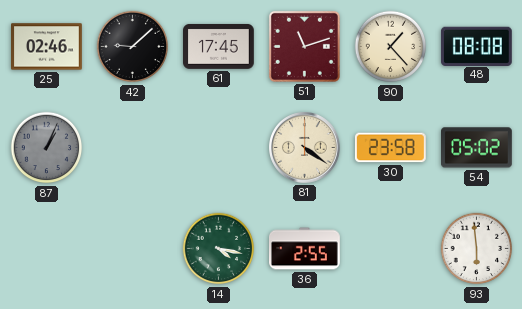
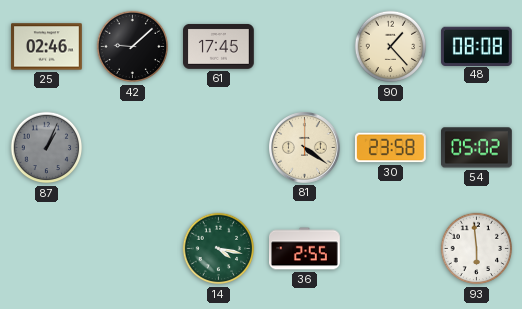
51: 11:12 -> none (304, 46)
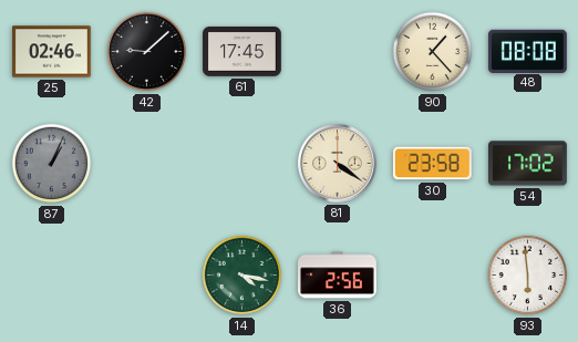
54: 05:02 -> 17:02 (528, 164)
36: 2:55 -> 2:56 (338, 276)
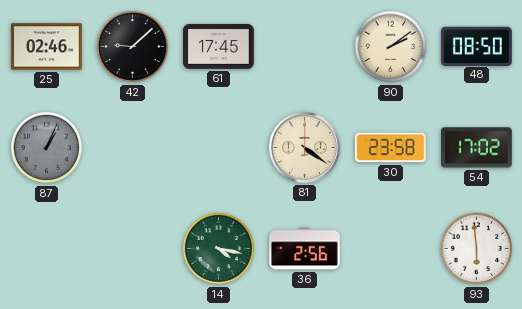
90: 1:23 -> 2:09 (391, 47)
48: 08:08 -> 08:50 (476, 46)
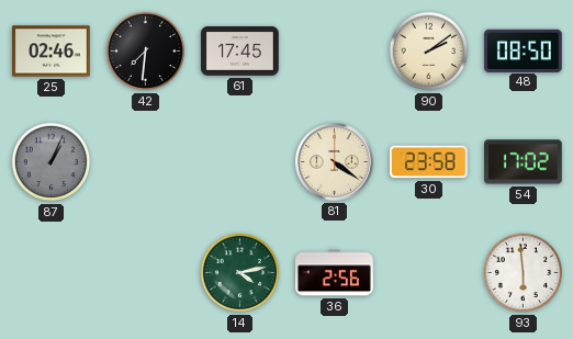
42: 9:08 -> 7:31 (146, 52)
14: 4:17 -> 4:13 (240, 273)
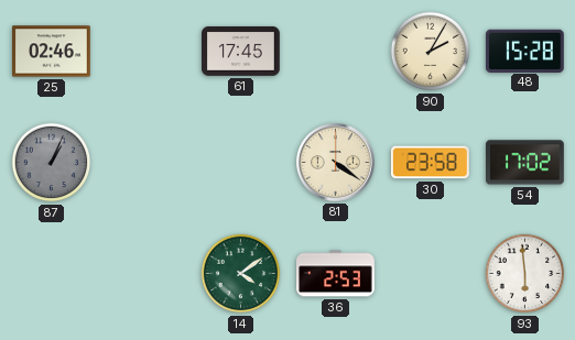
42: 7:31 -> none (146, 52)
90: 2:09 -> 2:05 (431, 52)
48: 08:50 -> 15:28 (524, 51)
14: 4:13 -> 4:09 (241, 274)
36: 2:56 -> 2:53 (336, 274)
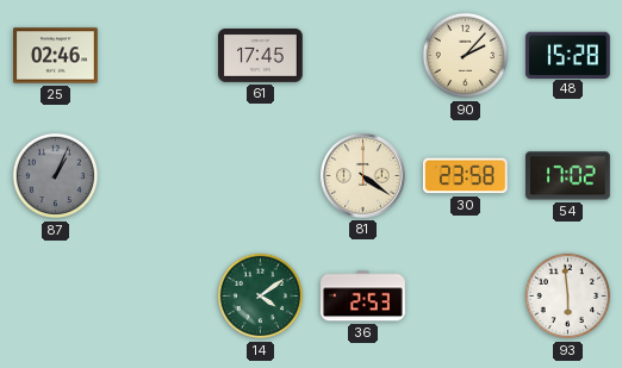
90: 2:05 -> 2:07 (466, 56)
